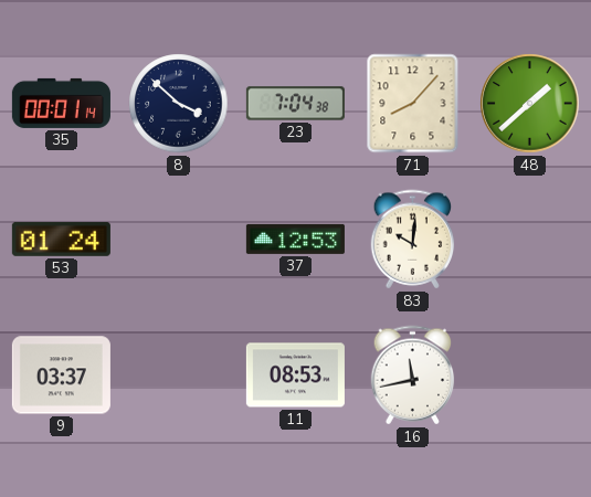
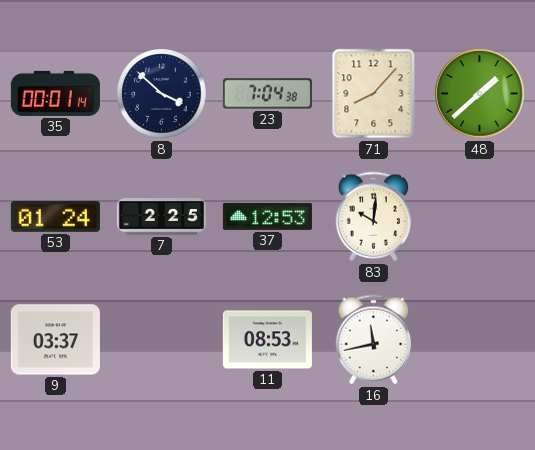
7: none -> 2:25 (161, 217)
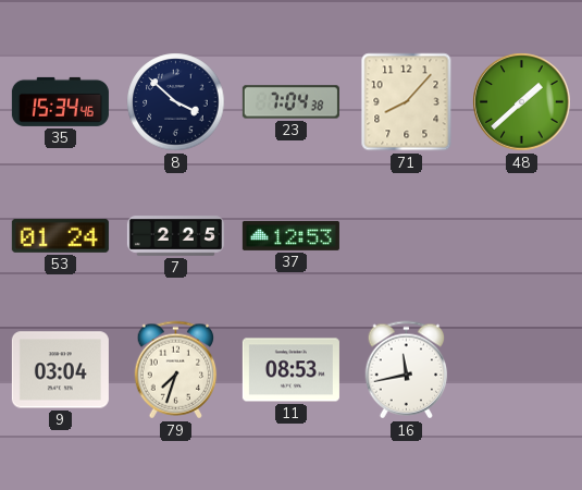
35: 00:01 -> 15:34 (60, 101)
83: 10:01 -> none (374, 217)
9: 03:37 -> 03:04 (60, 370)
79: none -> 7:33 (176, 370)
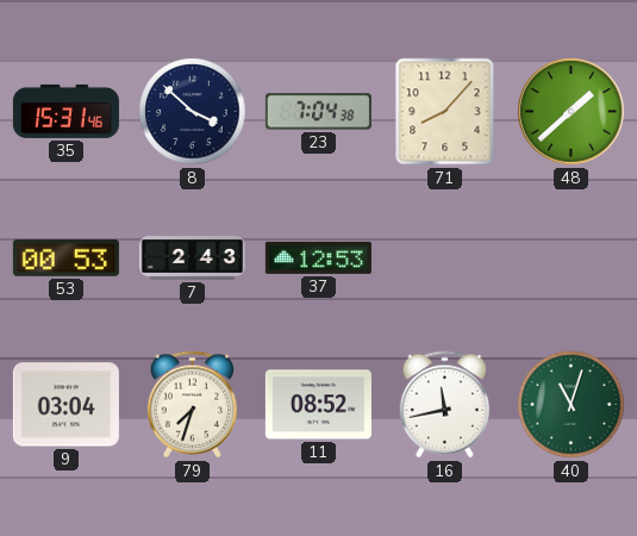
35: 15:34 -> 15:31 (65, 111)
53: 01:24 -> 00:53 (65, 257)
7: 2:25 -> 2:43 (192, 258)
11: 08:53 -> 08:52 (318, 405)
40: none -> 11:03 (572, 405)
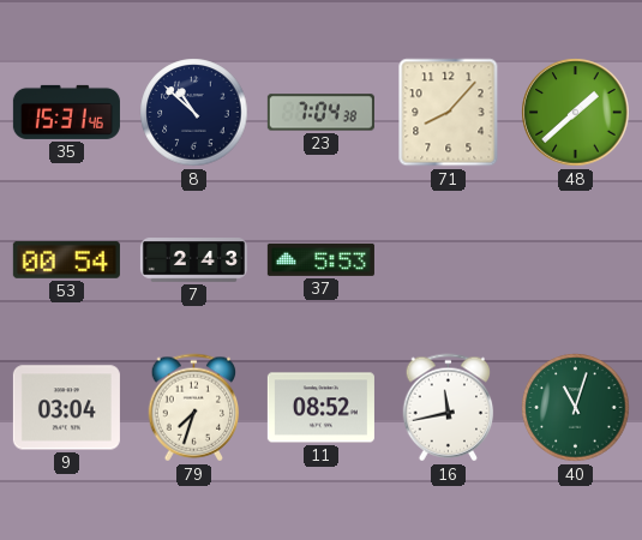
8: 3:52 -> 10:52 (194, 113)
53: 00:53 -> 00:54 (66, 259)
37: 12:53 -> 5:53 (320, 259)
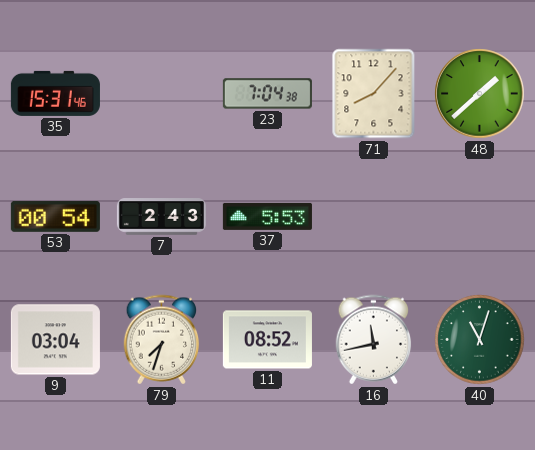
8: 10:52 -> none (194, 113)
